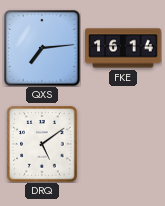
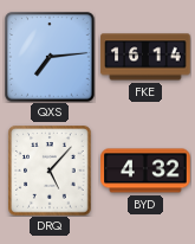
DRQ: 5:09 -> 5:07 (50, 171)
BYD: none -> 4:32 (145, 171)
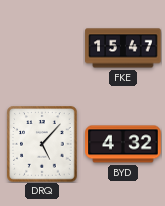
QXS: 7:14 -> none (50, 57)
FKE: 16:14 -> 15:47 (123, 48)
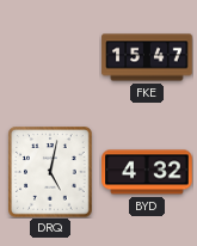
DRQ: 5:07 -> 5:02 (50, 172)
